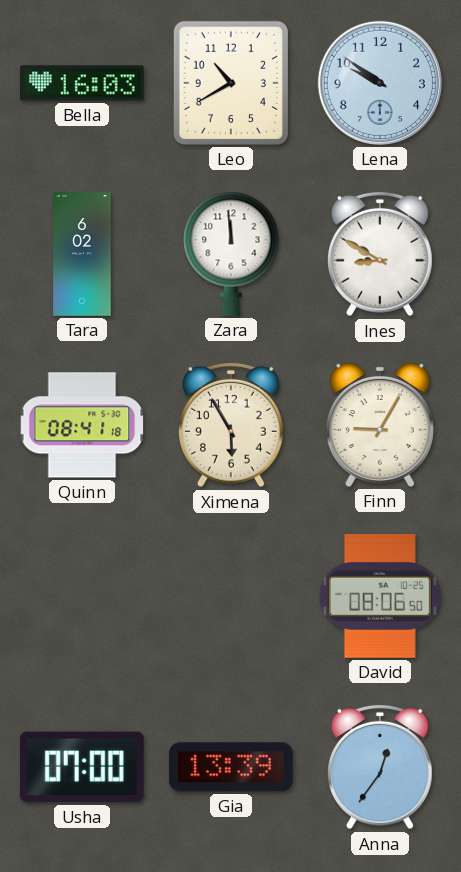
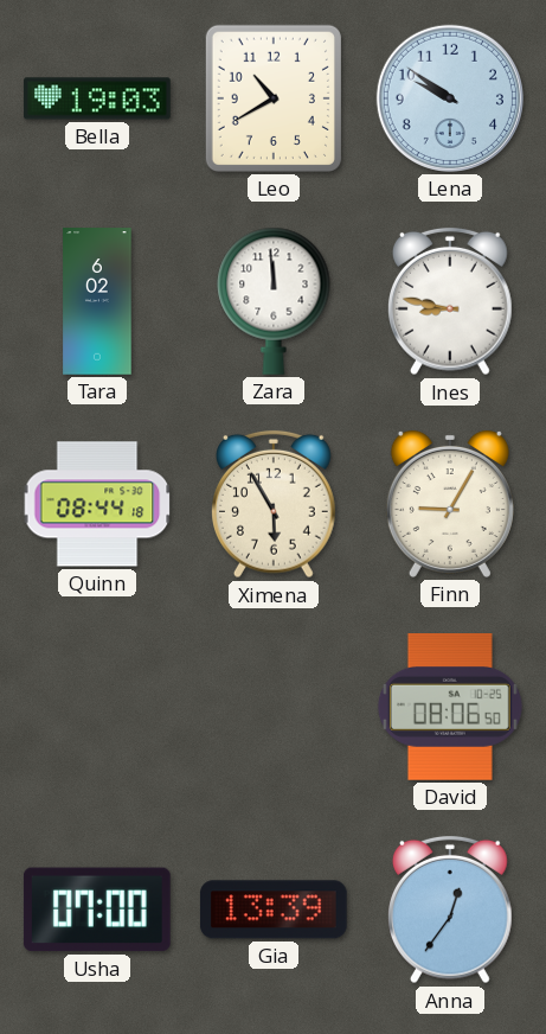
Bella: 16:03 -> 19:03 (97, 98)
Ines: 8:50 -> 8:47 (451, 301)
Quinn: 08:41 -> 08:44 (97, 504)
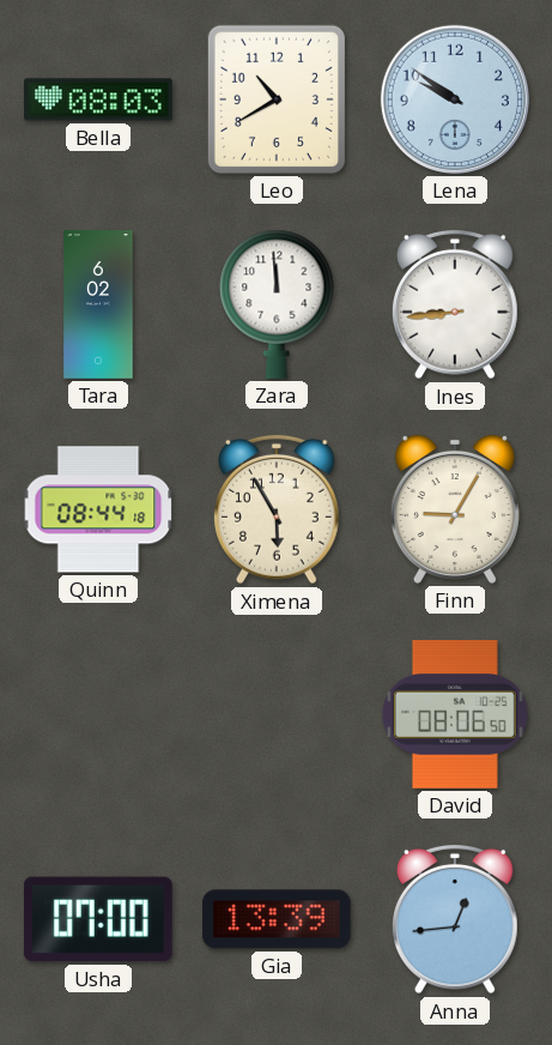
Bella: 19:03 -> 08:03 (98, 99)
Ines: 8:47 -> 8:44 (456, 304)
Anna: 12:36 -> 12:44 (456, 919)
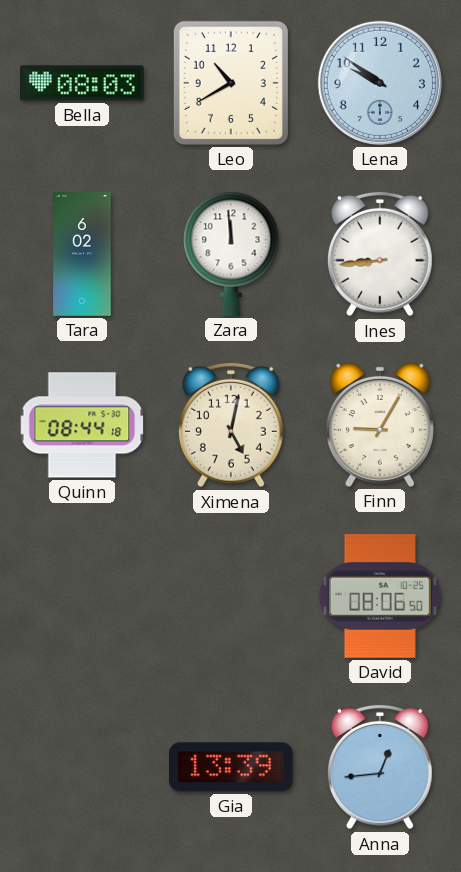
Ximena: 5:55 -> 5:02 (232, 425)
Usha: 07:00 -> none (98, 919)
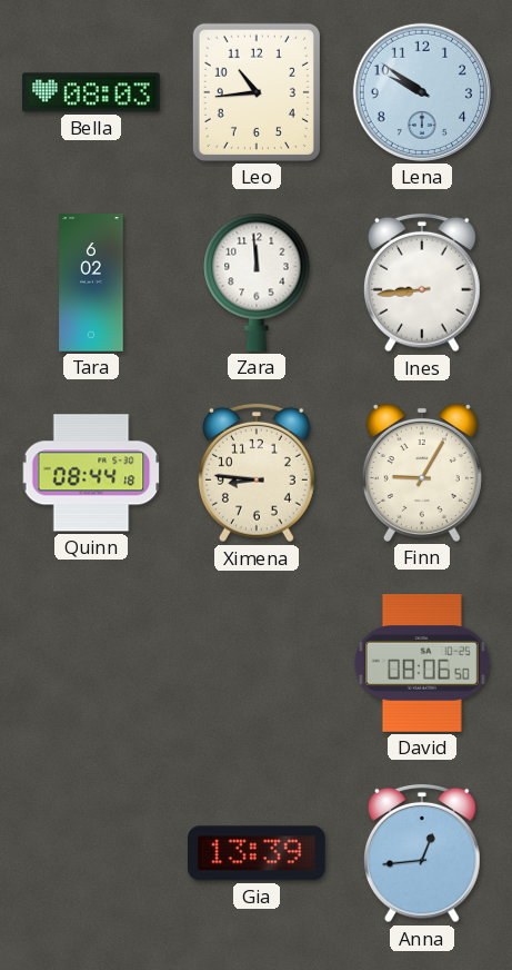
Leo: 10:40 -> 10:44 (257, 92)
Ximena: 5:02 -> 8:46 (258, 473)
